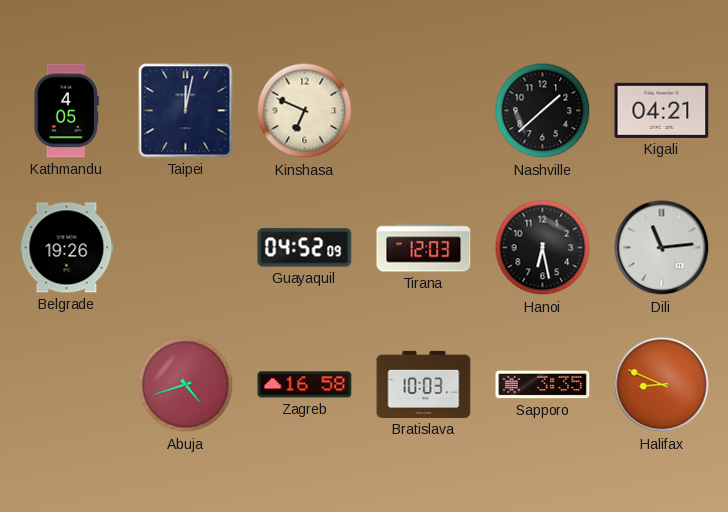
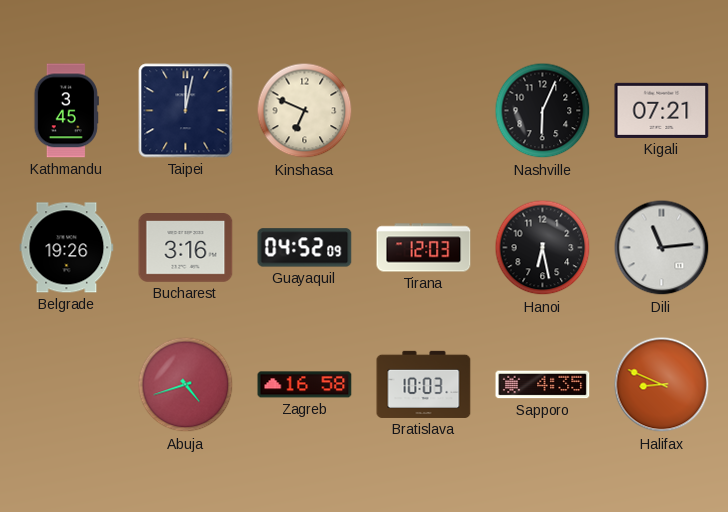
Kathmandu: 4:05 -> 3:45 (66, 111)
Nashville: 1:38 -> 6:04 (543, 111)
Kigali: 04:21 -> 07:21 (662, 110)
Bucharest: none -> 3:16 (186, 248)
Sapporo: 3:35 -> 4:35 (543, 385)
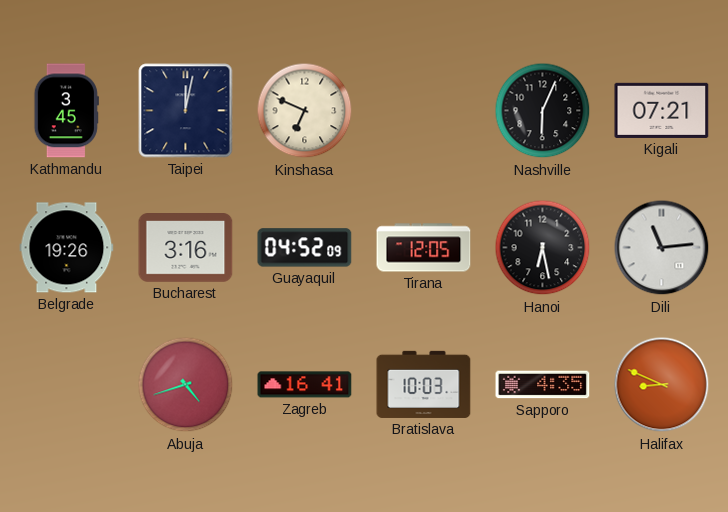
Tirana: 12:03 -> 12:05 (424, 248)
Zagreb: 16:58 -> 16:41 (305, 385)
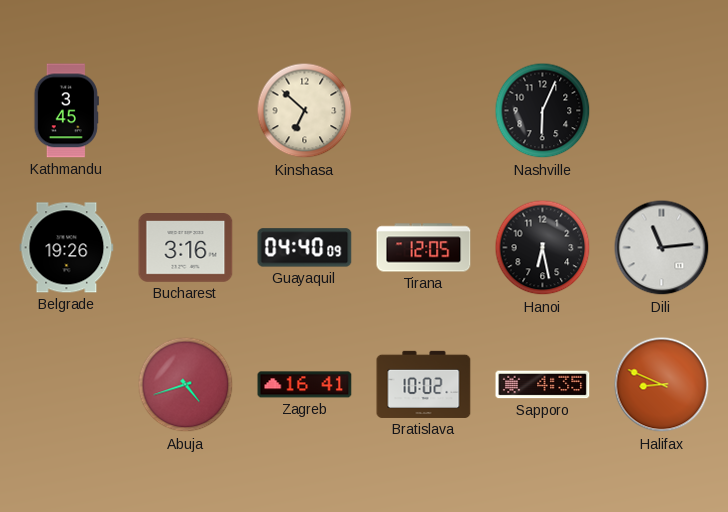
Taipei: 12:02 -> none (186, 111)
Kinshasa: 6:49 -> 6:52 (305, 111)
Kigali: 07:21 -> none (662, 110)
Guayaquil: 04:52 -> 04:40 (305, 248)
Bratislava: 10:03 -> 10:02 (424, 384)
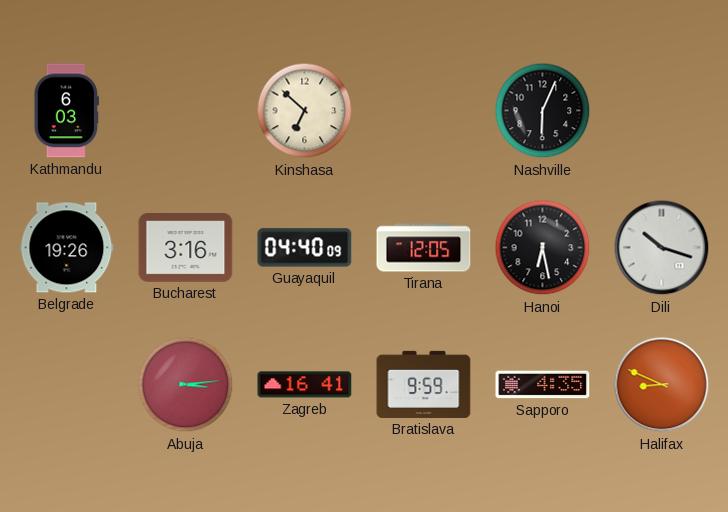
Kathmandu: 3:45 -> 6:03 (66, 111)
Dili: 11:14 -> 10:18 (662, 248)
Abuja: 4:42 -> 3:14 (186, 385)
Bratislava: 10:02 -> 9:59 (424, 384)
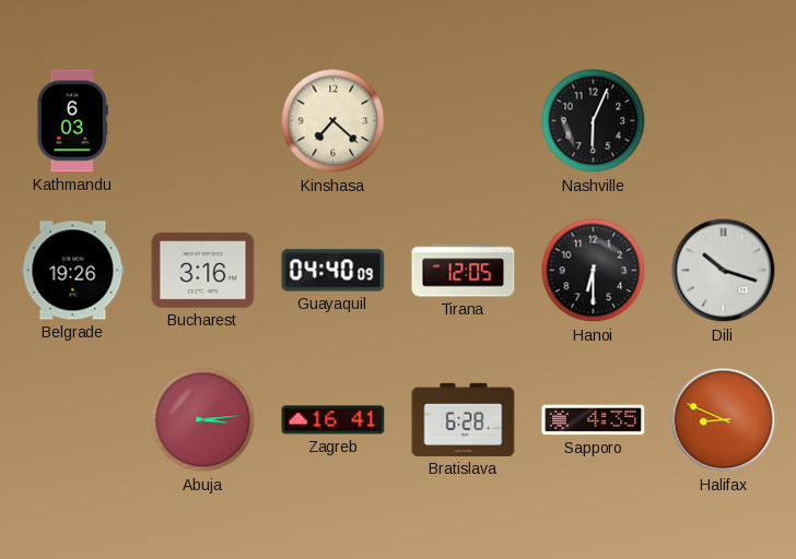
Kinshasa: 6:52 -> 7:22 (333, 121)
Hanoi: 6:28 -> 6:30 (594, 271)
Bratislava: 9:59 -> 6:28 (464, 419)
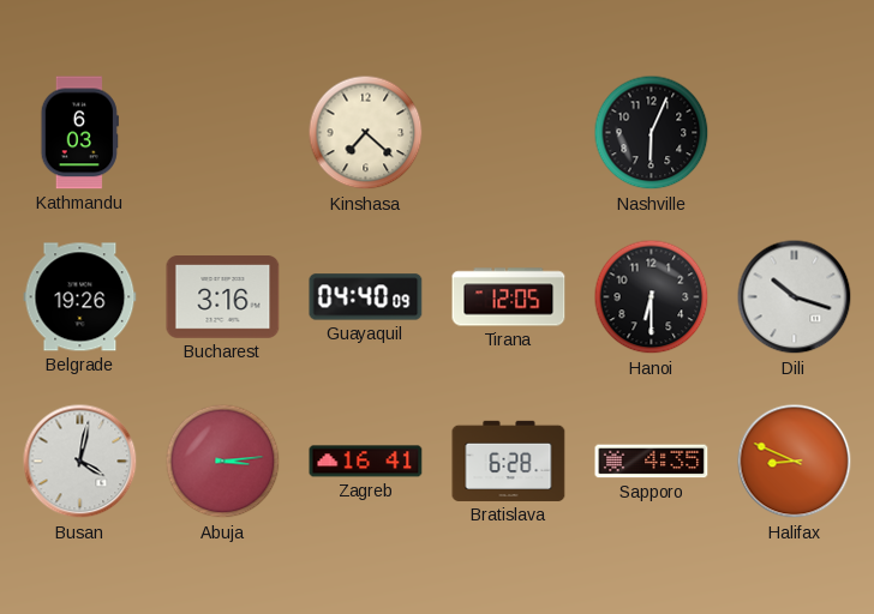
Busan: none -> 4:02 (80, 462)
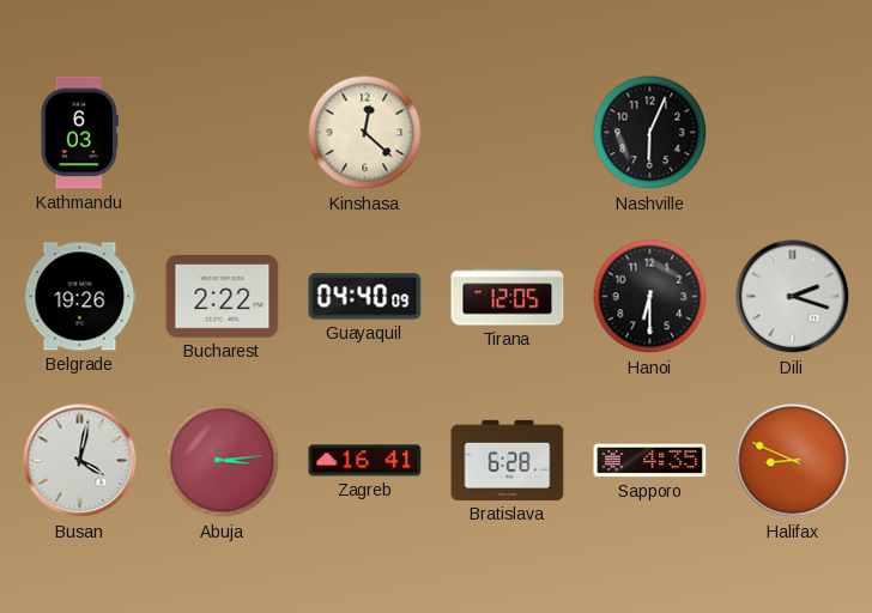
Kinshasa: 7:22 -> 12:22 (365, 133)
Bucharest: 3:16 -> 2:22 (223, 297)
Dili: 10:18 -> 2:18 (793, 297)
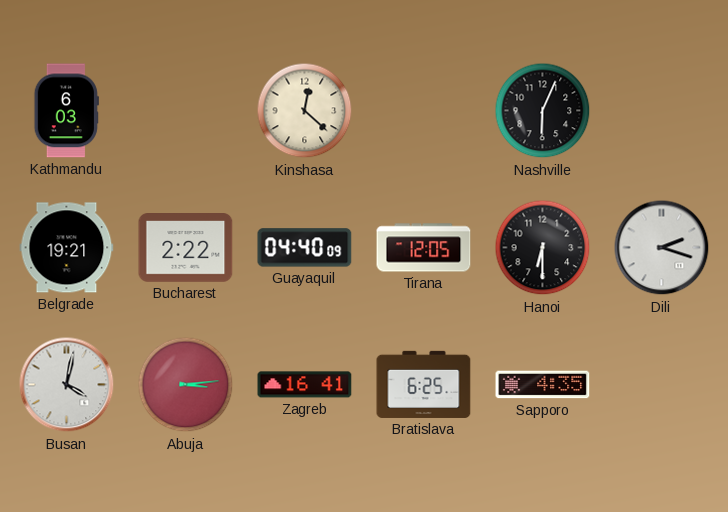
Belgrade: 19:26 -> 19:21 (67, 248)
Bratislava: 6:28 -> 6:25 (424, 384)
Halifax: 8:49 -> none (793, 461)
